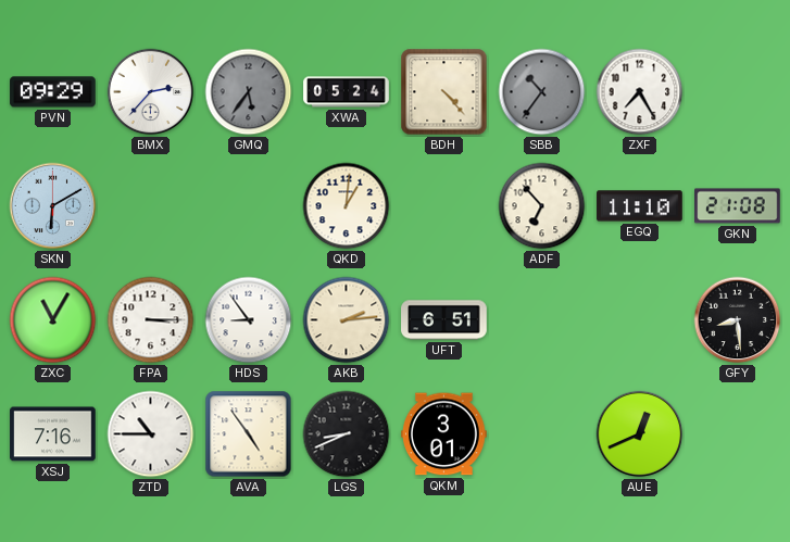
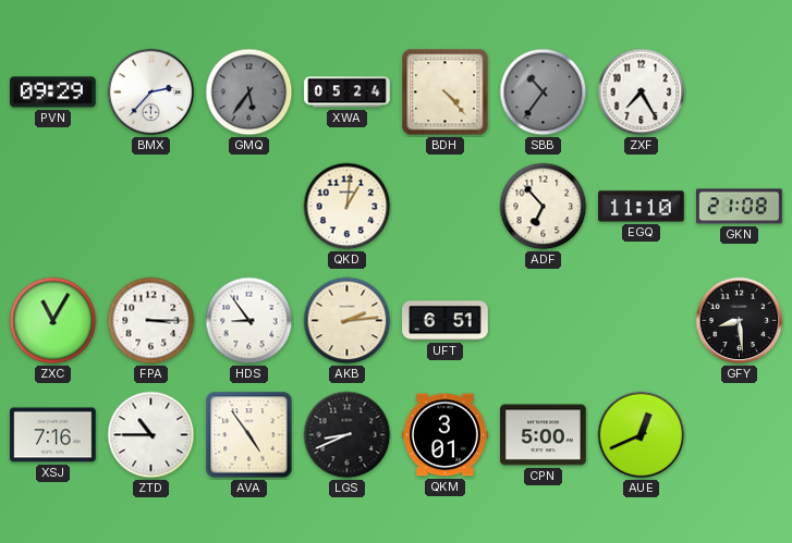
SKN: 6:10 -> none (53, 206)
CPN: none -> 5:00 (544, 435)
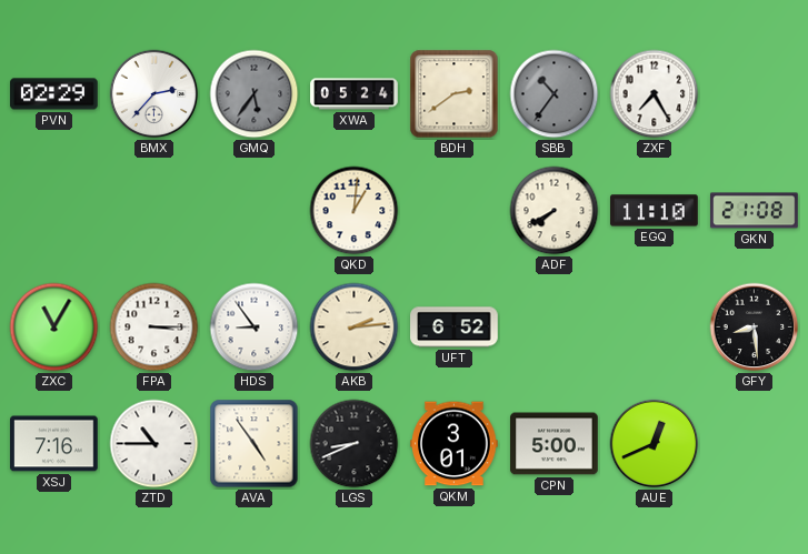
PVN: 09:29 -> 02:29 (54, 94)
BDH: 4:23 -> 2:39 (455, 94)
ADF: 6:53 -> 7:40 (555, 211)
UFT: 6:51 -> 6:52 (455, 328)
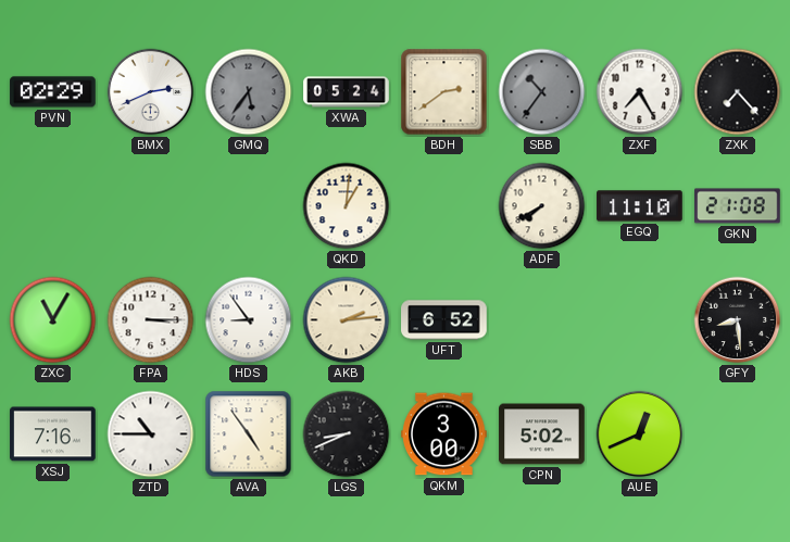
BMX: 2:37 -> 2:41 (151, 92)
ZXK: none -> 7:23 (738, 92)
QKM: 3:01 -> 3:00 (444, 434)
CPN: 5:00 -> 5:02 (542, 434)
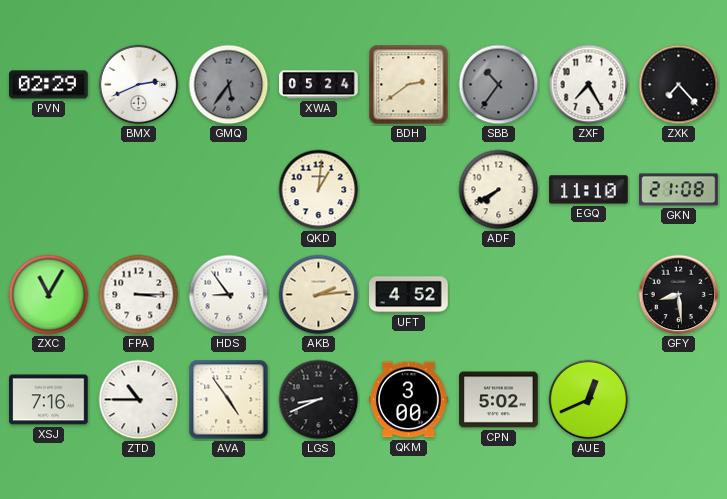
UFT: 6:52 -> 4:52 (409, 295)
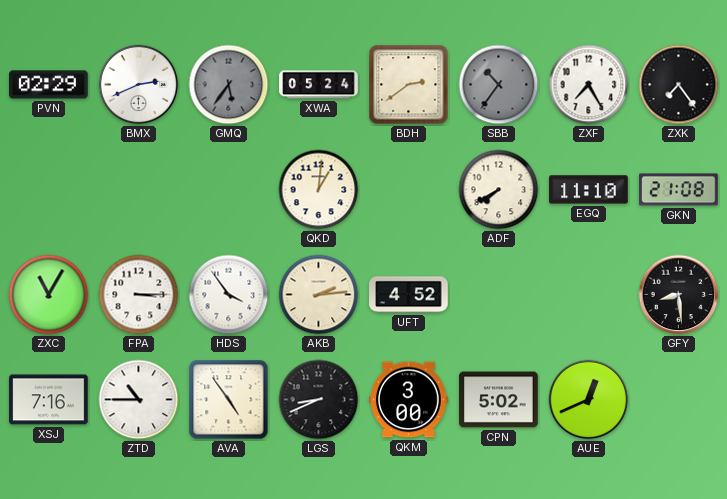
ZXK: 7:23 -> 7:24 (679, 85)
HDS: 8:54 -> 3:54 (229, 295)
